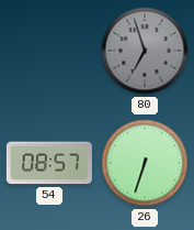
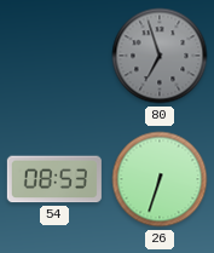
54: 08:57 -> 08:53 (54, 179)
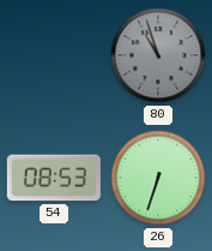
80: 6:57 -> 10:57 (158, 55)
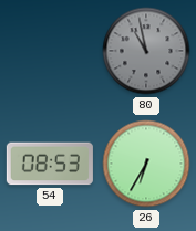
80: 10:57 -> 10:58 (146, 51)
26: 6:33 -> 6:35 (146, 164)
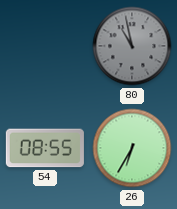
54: 08:53 -> 08:55 (45, 148)
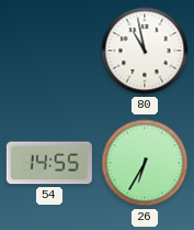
80 dial: grey -> white (145, 51)
54: 08:55 -> 14:55 (49, 163)
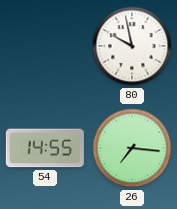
80: 10:58 -> 9:58 (132, 46)
26: 6:35 -> 7:16 (132, 148)
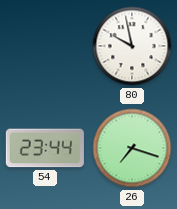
54: 14:55 -> 23:44 (45, 148)
26: 7:16 -> 7:18 (132, 148)
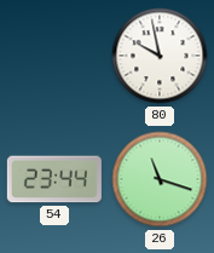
26: 7:18 -> 11:18 (160, 179)
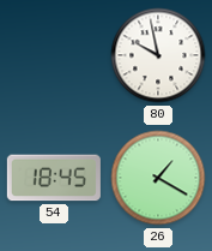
54: 23:44 -> 18:45 (54, 178)
26: 11:18 -> 1:20 (158, 178)
